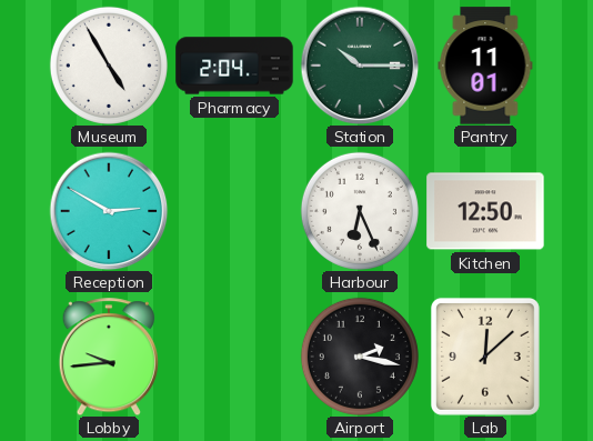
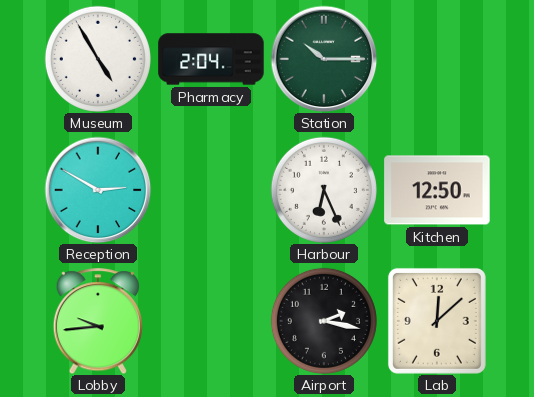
Pantry: 11:01 -> none (485, 66)
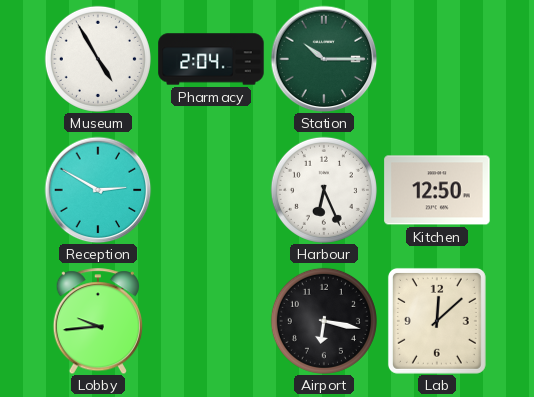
Airport: 2:17 -> 6:17 (324, 321)
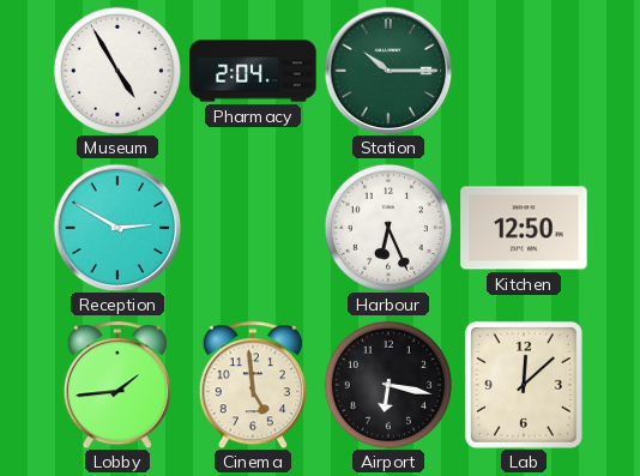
Lobby: 9:44 -> 1:44 (116, 385)
Cinema: none -> 4:59 (252, 385)
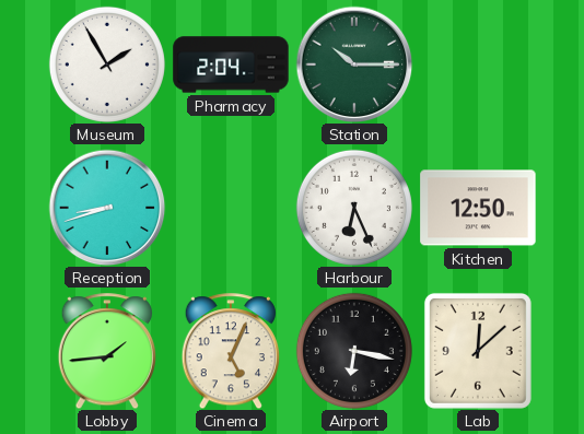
Museum: 4:55 -> 1:55 (107, 64)
Reception: 2:50 -> 8:42 (107, 208)
Cinema: 4:59 -> 5:04 (230, 351)
